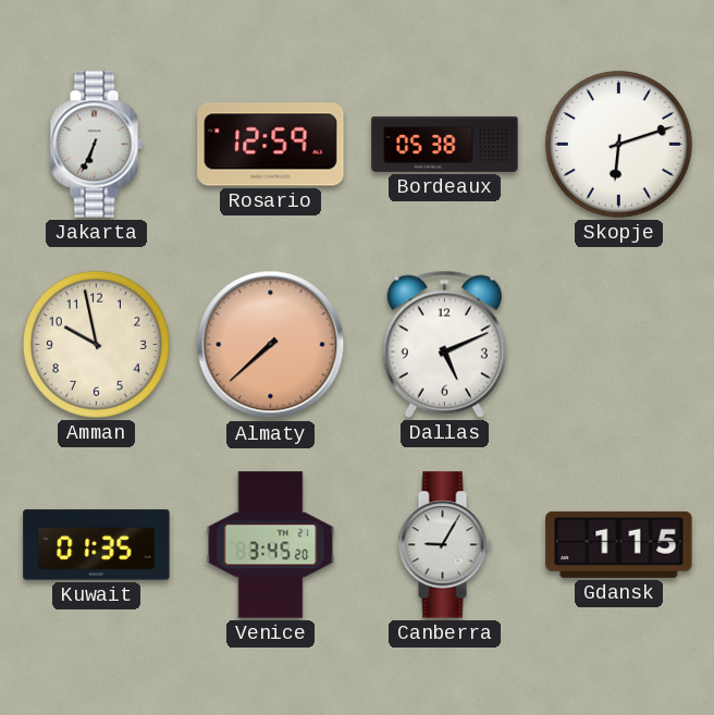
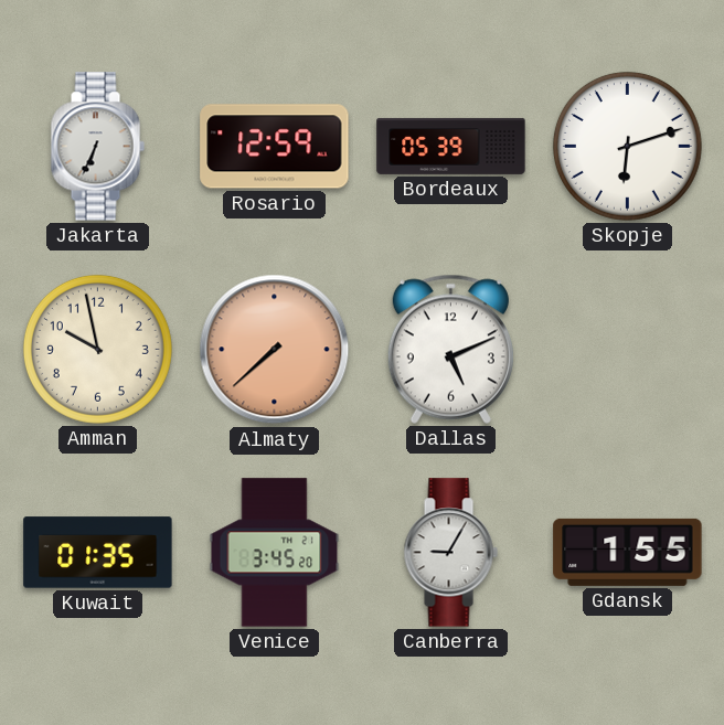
Bordeaux: 05:38 -> 05:39 (451, 146)
Gdansk: 1:15 -> 1:55 (628, 552)
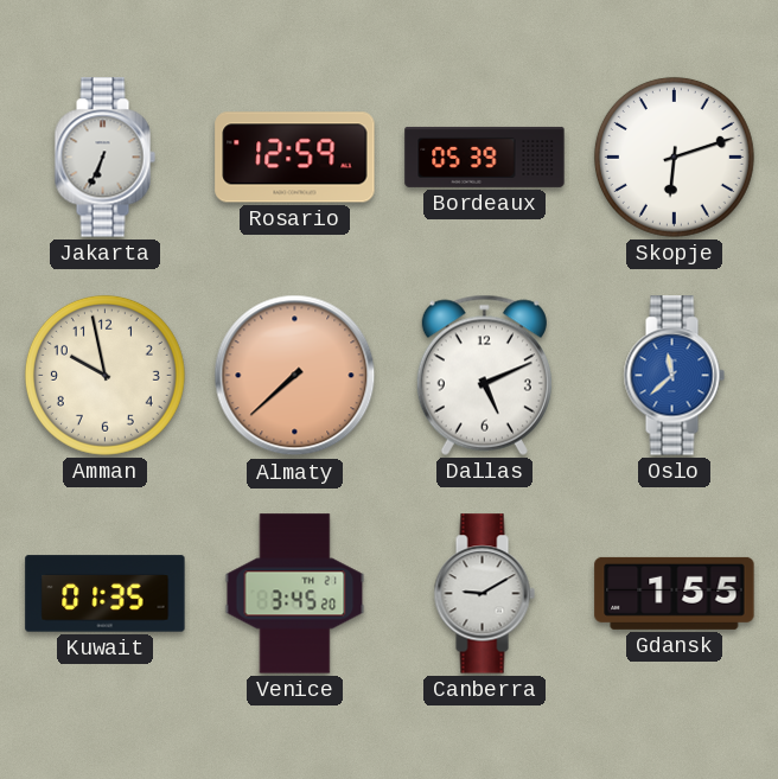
Oslo: none -> 11:38 (674, 376)
Canberra: 9:05 -> 9:10 (484, 594)
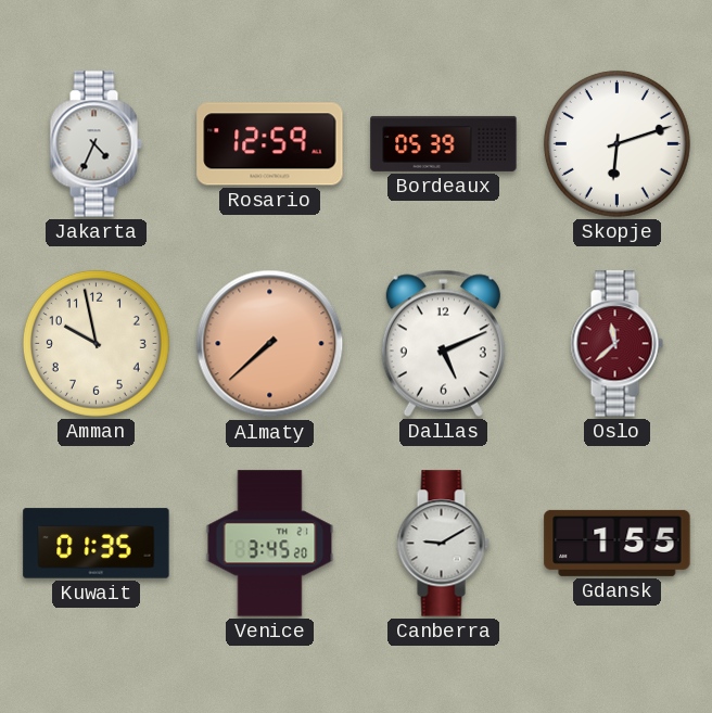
Jakarta: 6:34 -> 4:34 (96, 144)
Oslo dial: blue -> burgundy (616, 344)
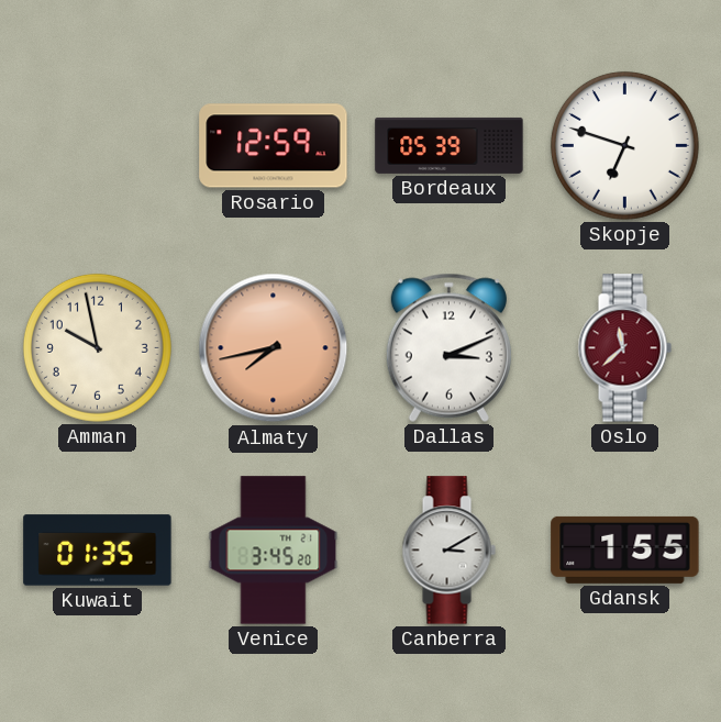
Jakarta: 4:34 -> none (96, 144)
Skopje: 6:12 -> 6:48 (624, 145)
Almaty: 7:38 -> 7:43 (274, 348)
Dallas: 5:11 -> 3:11 (448, 347)
Canberra: 9:10 -> 3:10 (448, 551)
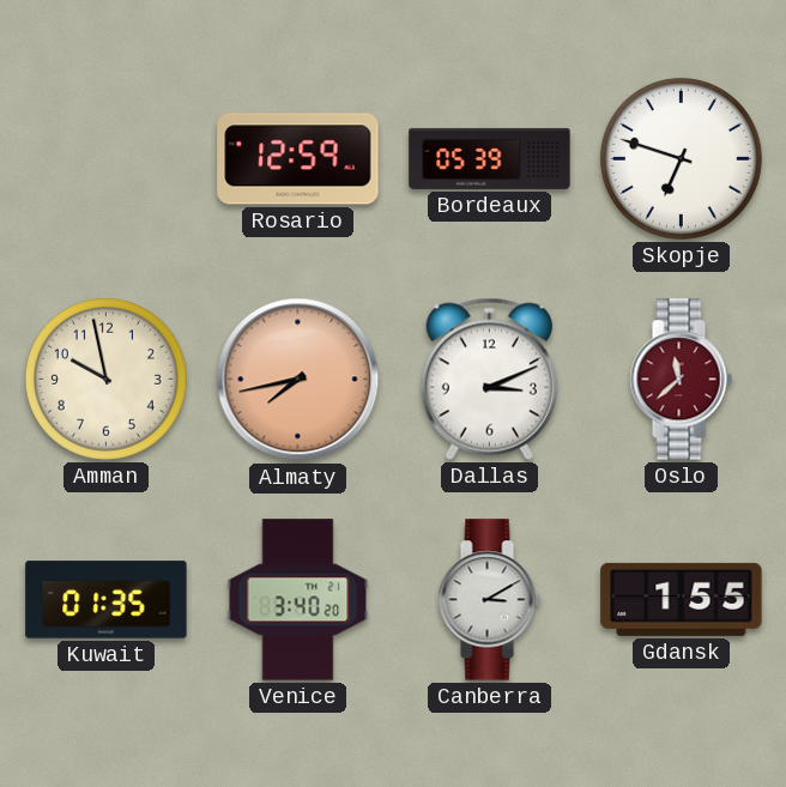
Venice: 3:45 -> 3:40 (298, 600)
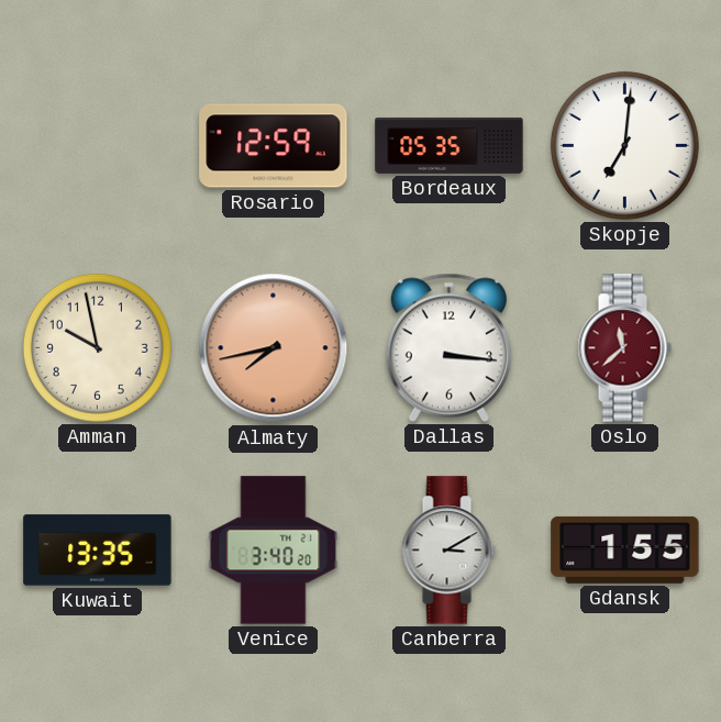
Bordeaux: 05:39 -> 05:35 (450, 145)
Skopje: 6:48 -> 7:01 (624, 145)
Dallas: 3:11 -> 3:16 (448, 347)
Kuwait: 01:35 -> 13:35 (98, 551)
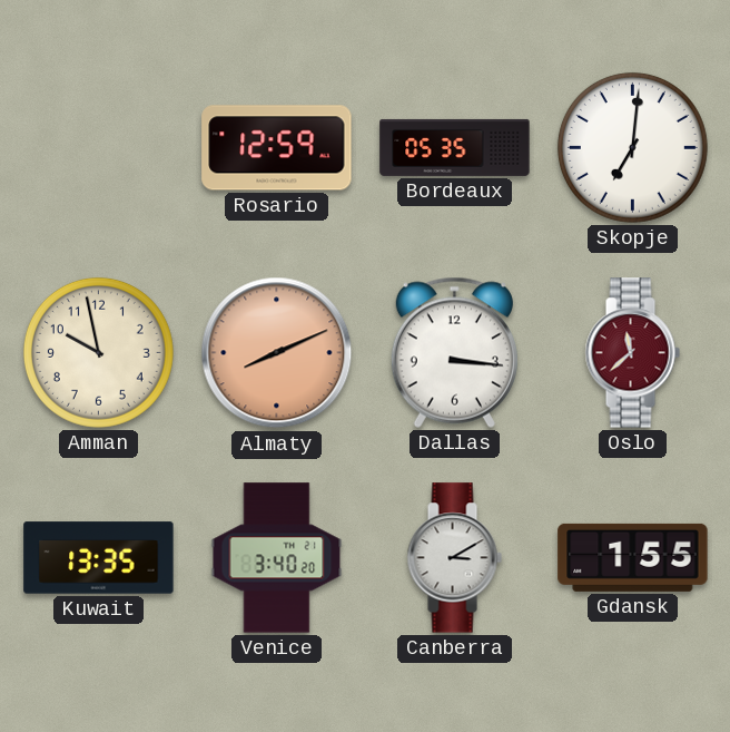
Almaty: 7:43 -> 8:11 (277, 353)
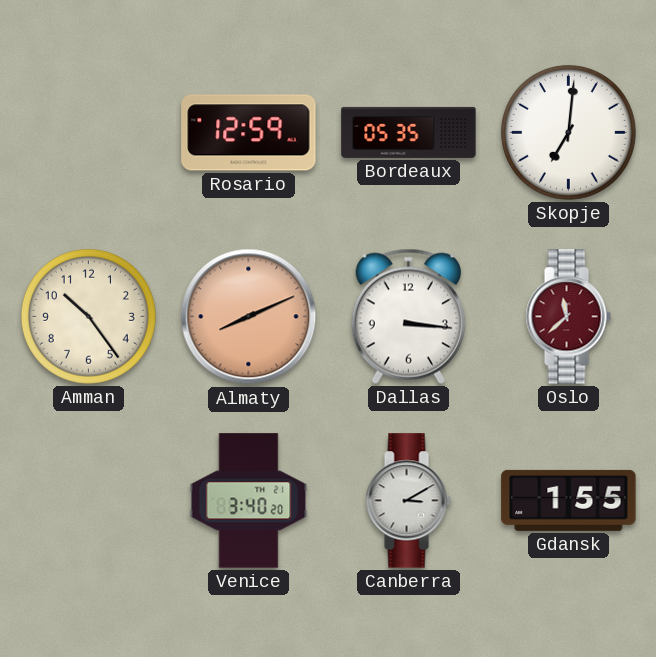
Amman: 9:58 -> 10:24 (88, 316)
Kuwait: 13:35 -> none (99, 558)
